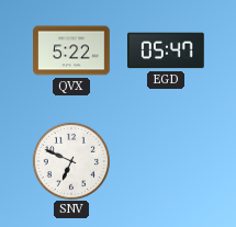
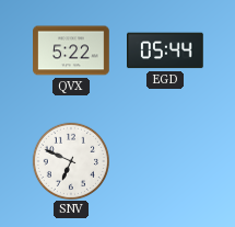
EGD: 05:47 -> 05:44 (166, 50)
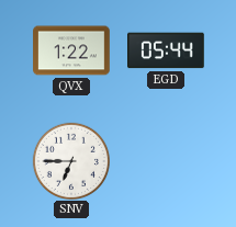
QVX: 5:22 -> 1:22 (71, 50)
SNV: 6:49 -> 6:45 (70, 160)
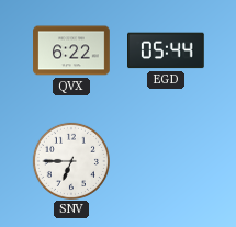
QVX: 1:22 -> 6:22 (71, 50)
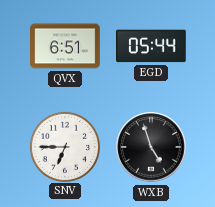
QVX: 6:22 -> 6:51 (65, 46)
WXB: none -> 4:57 (151, 147)
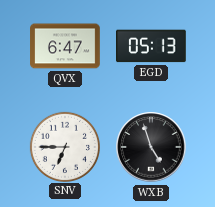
QVX: 6:51 -> 6:47 (65, 46)
EGD: 05:44 -> 05:13 (152, 46)
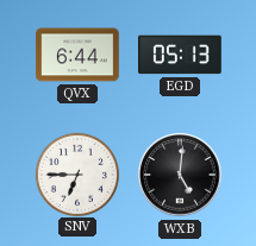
QVX: 6:47 -> 6:44 (77, 55)
WXB: 4:57 -> 5:01 (180, 175)
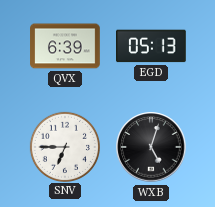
QVX: 6:44 -> 6:39 (65, 46)
WXB: 5:01 -> 5:03 (151, 147)
